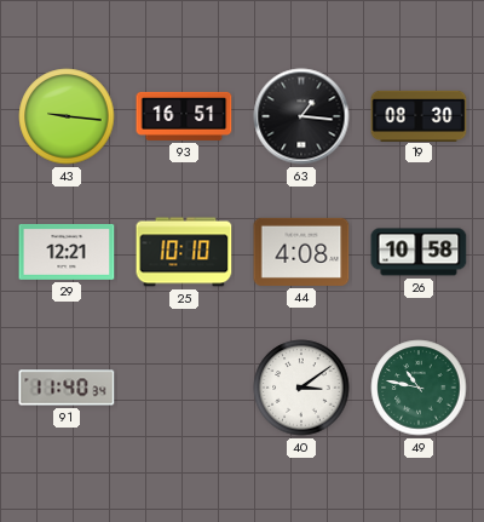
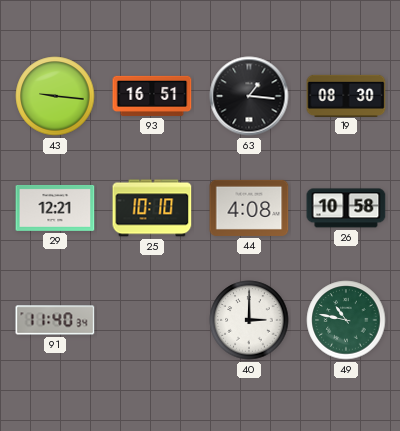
40: 3:09 -> 3:00 (249, 320)
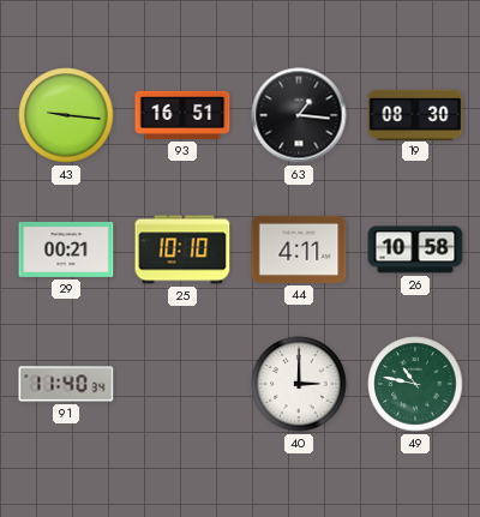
29: 12:21 -> 00:21 (66, 250)
44: 4:08 -> 4:11 (299, 250)
